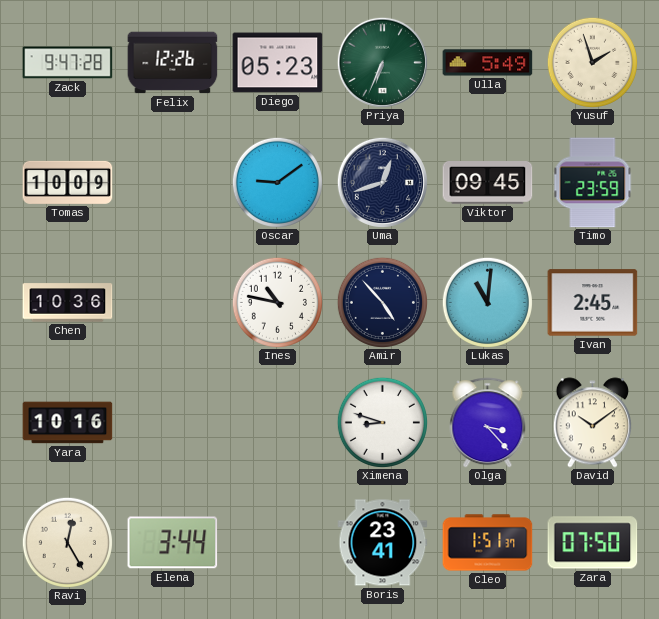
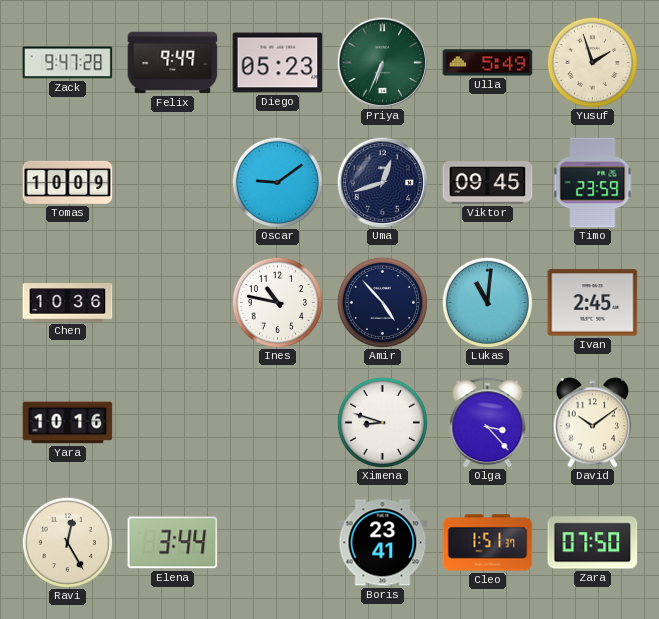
Felix: 12:26 -> 9:49 (173, 63)
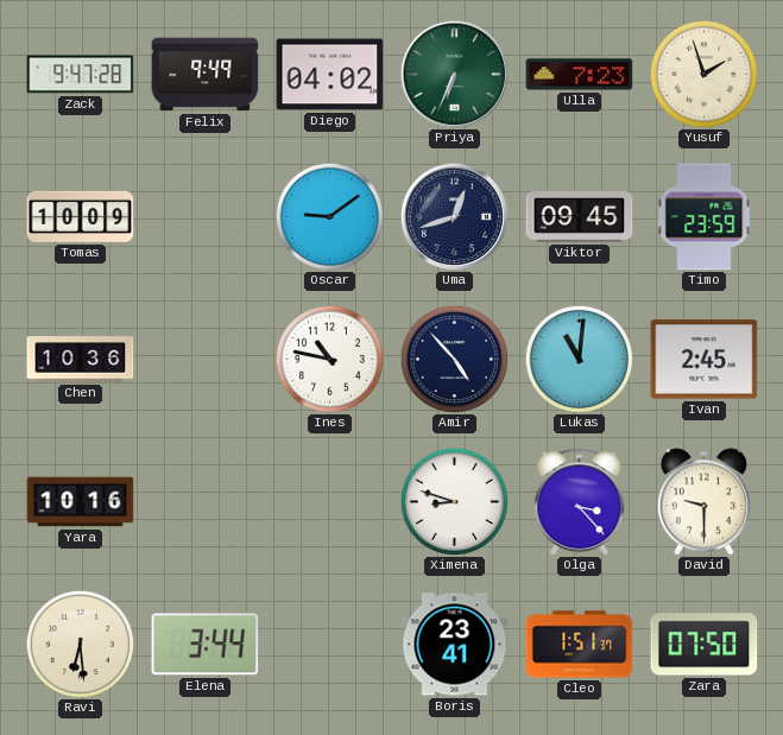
Diego: 05:23 -> 04:02 (330, 75)
Ulla: 5:49 -> 7:23 (580, 75)
David: 10:09 -> 9:30 (703, 502)
Ravi: 12:25 -> 6:29 (80, 644)
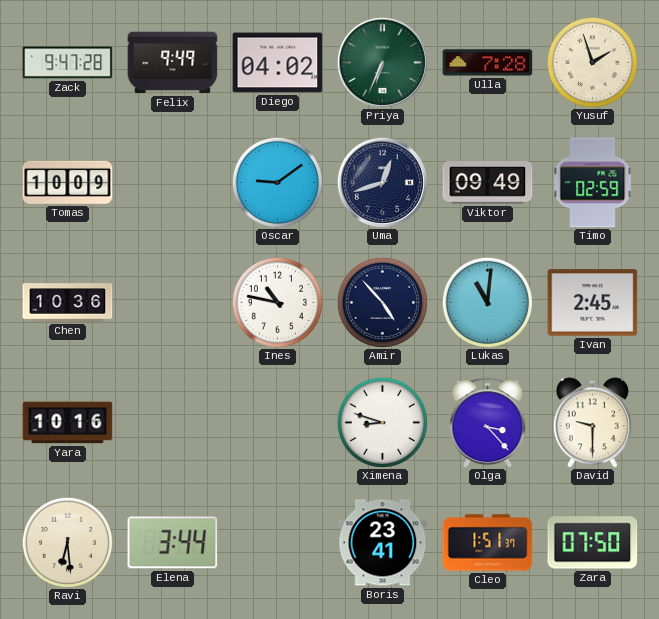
Ulla: 7:23 -> 7:28 (488, 63)
Viktor: 09:45 -> 09:49 (488, 183)
Timo: 23:59 -> 02:59 (593, 183)
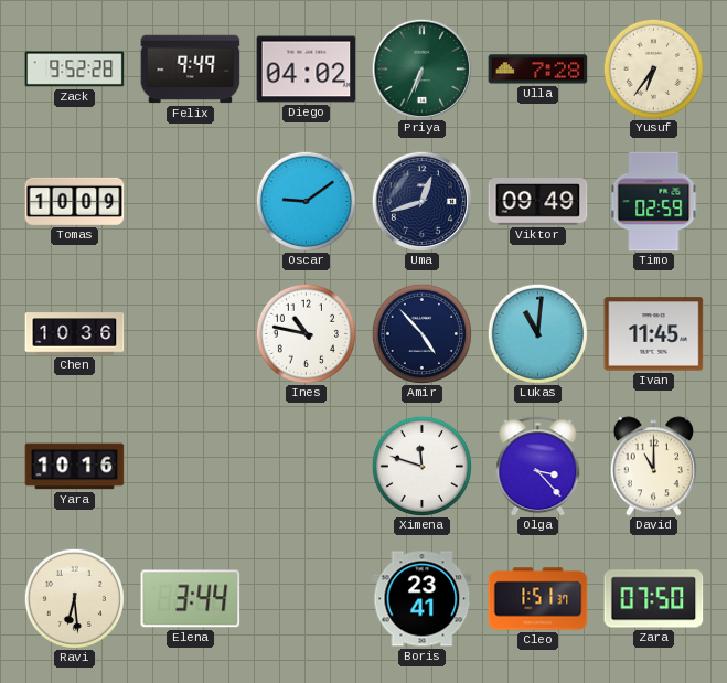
Zack: 9:47 -> 9:52 (75, 70)
Yusuf: 1:57 -> 6:36 (653, 68)
Ivan: 2:45 -> 11:45 (654, 334)
Ximena: 8:48 -> 11:48 (421, 466)
David: 9:30 -> 11:00 (653, 467)
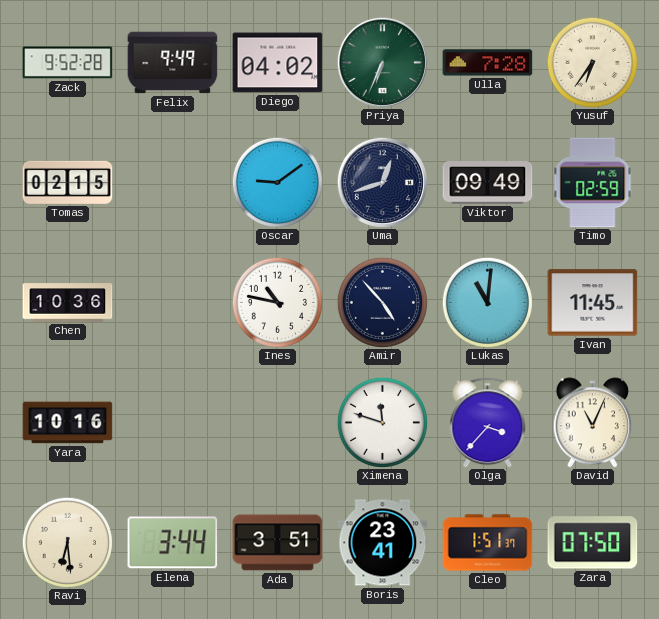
Tomas: 10:09 -> 02:15 (68, 182)
Olga: 3:23 -> 3:37 (488, 423)
David: 11:00 -> 11:04 (592, 423)
Ada: none -> 3:51 (278, 543)
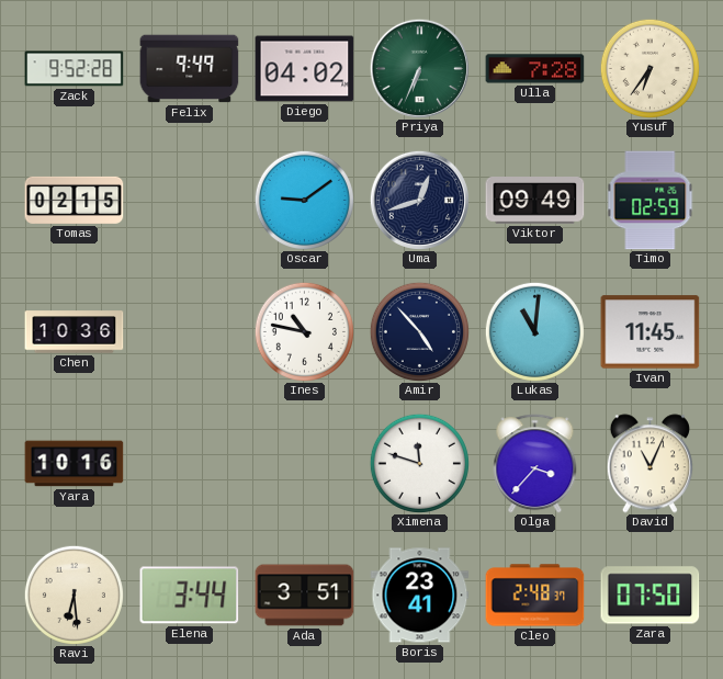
Cleo: 1:51 -> 2:48 (535, 596)
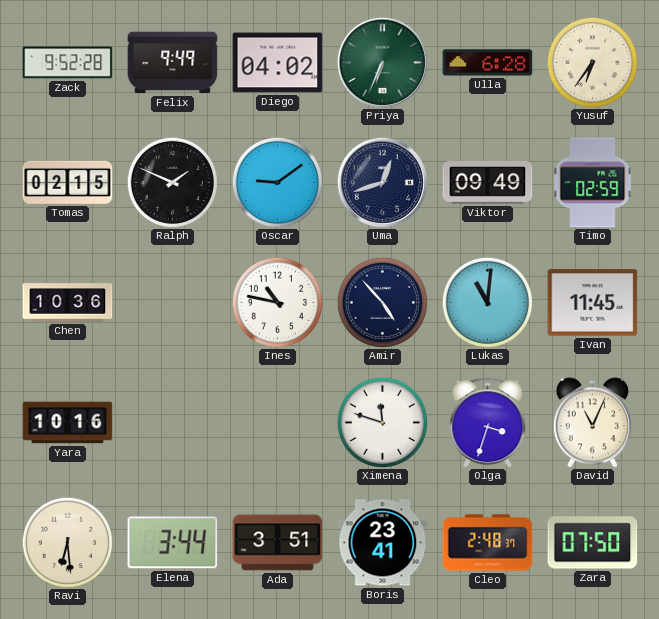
Ulla: 7:28 -> 6:28 (488, 63)
Ralph: none -> 1:49 (172, 182)
Olga: 3:37 -> 3:33 (488, 423)
